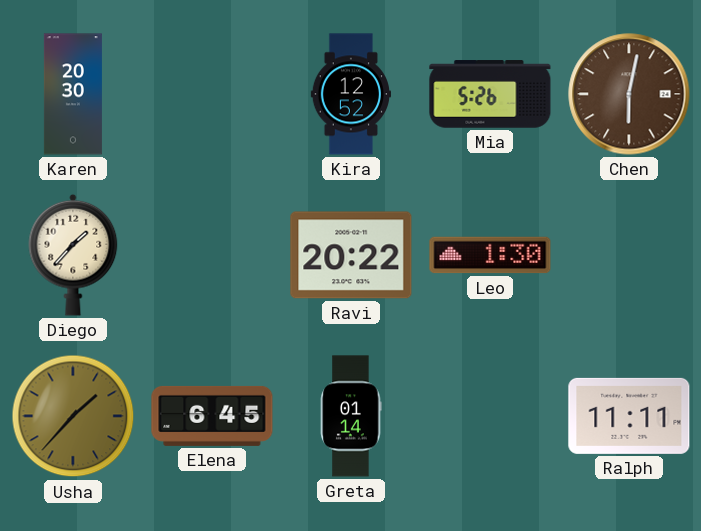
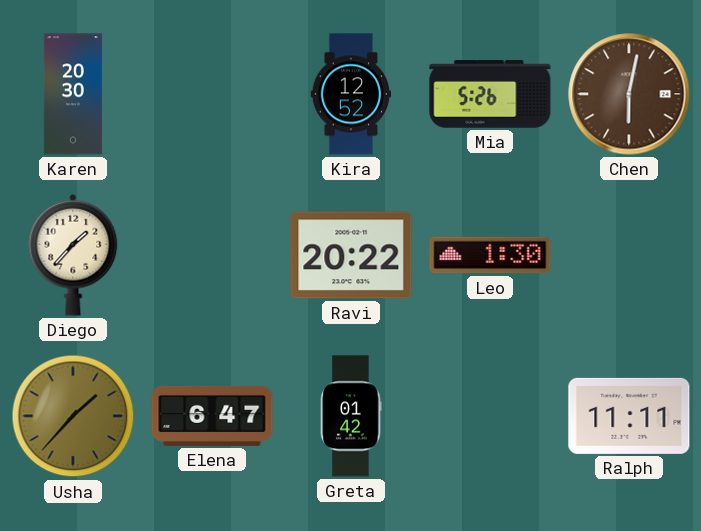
Elena: 6:45 -> 6:47 (212, 416)
Greta: 01:14 -> 01:42 (351, 416)
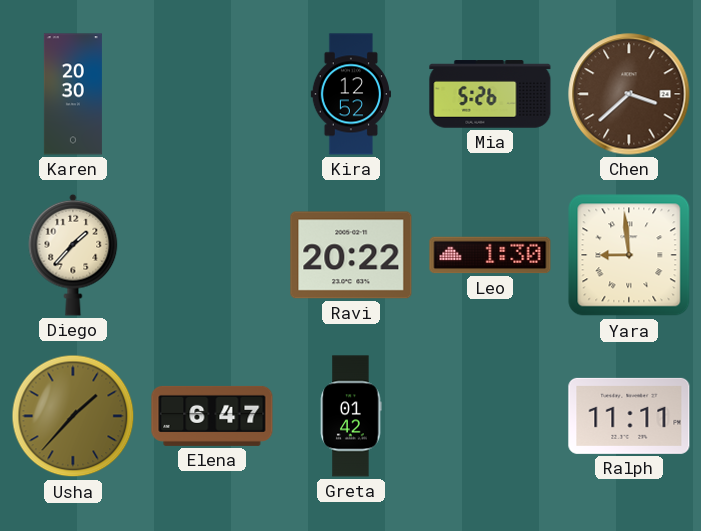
Chen: 6:02 -> 3:38 (629, 94)
Yara: none -> 8:59 (629, 255)
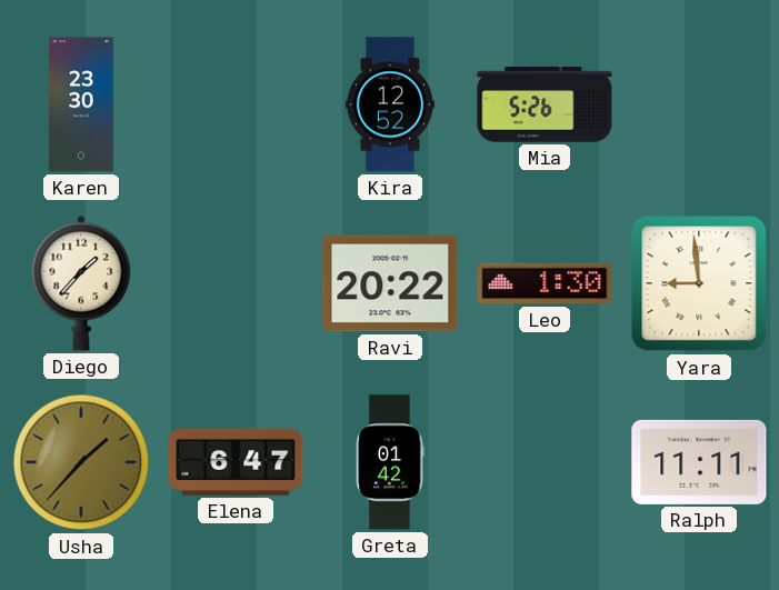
Karen: 20:30 -> 23:30 (81, 104)
Chen: 3:38 -> none (629, 94)
